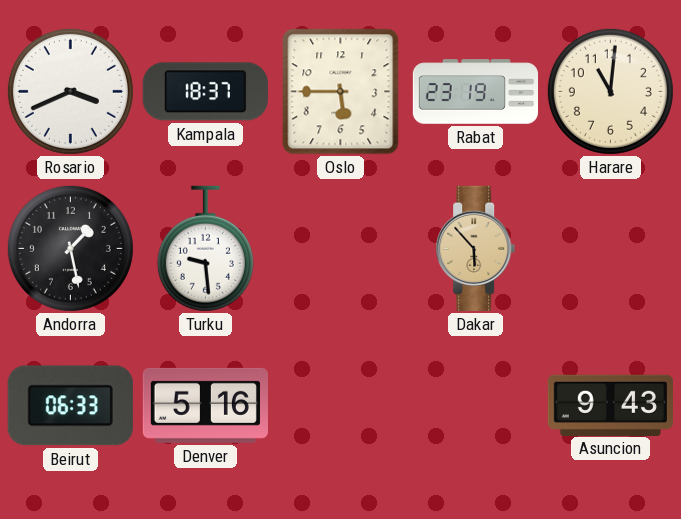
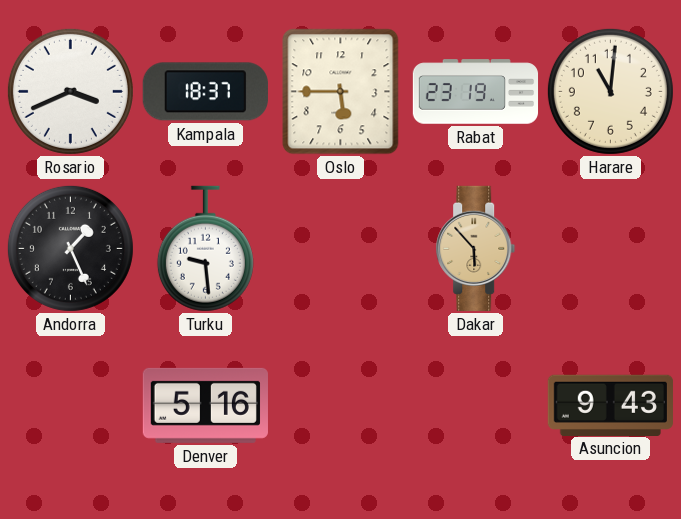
Andorra: 1:28 -> 1:26 (70, 248)
Beirut: 06:33 -> none (70, 406)
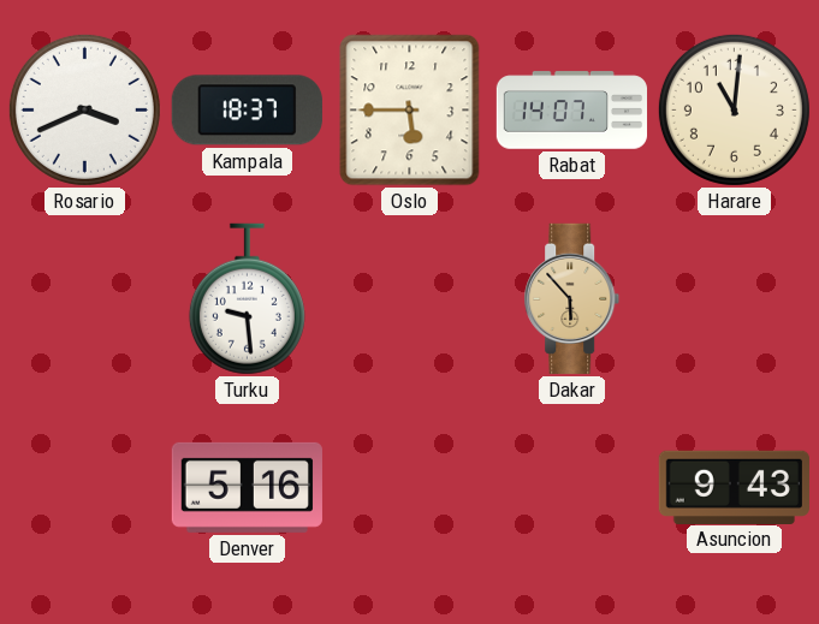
Rabat: 23:19 -> 14:07 (572, 111)
Andorra: 1:26 -> none (70, 248)
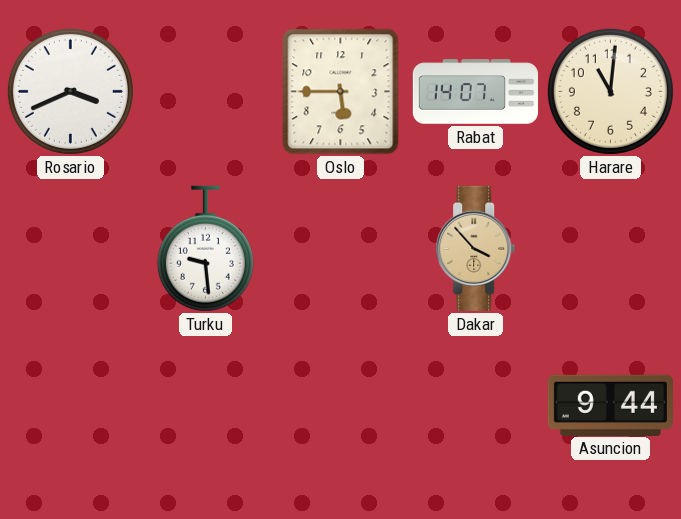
Kampala: 18:37 -> none (247, 111)
Dakar: 5:53 -> 3:53 (476, 248)
Denver: 5:16 -> none (247, 487)
Asuncion: 9:43 -> 9:44 (610, 405)
